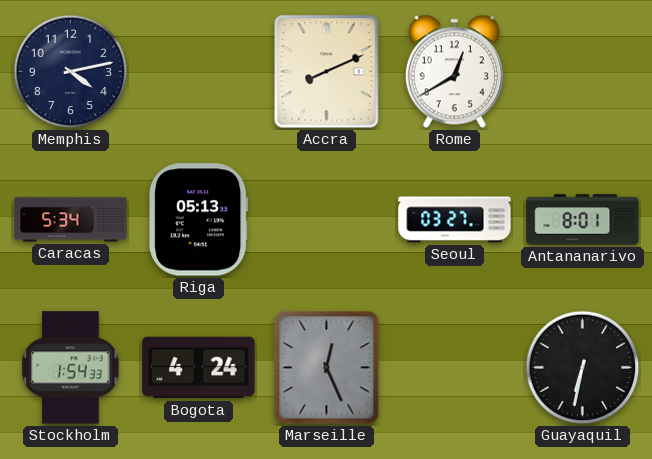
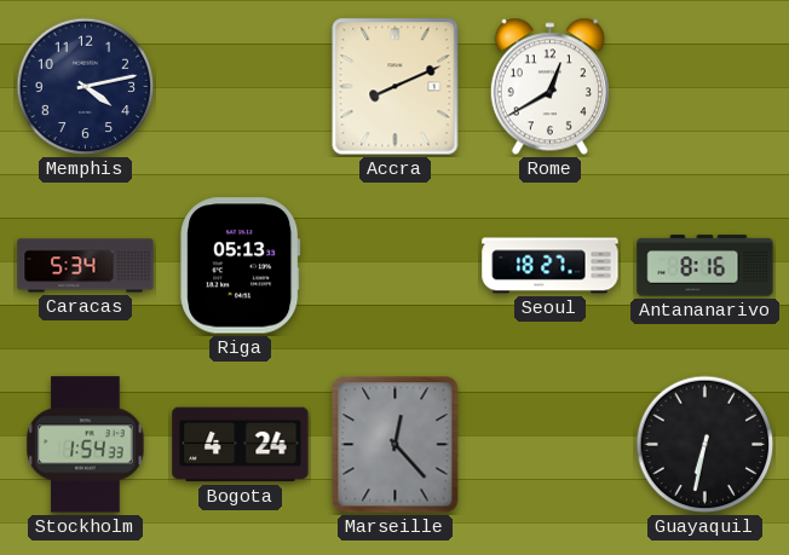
Seoul: 03:27 -> 18:27 (551, 266)
Antananarivo: 8:01 -> 8:16 (706, 266)
Marseille: 12:26 -> 12:23 (396, 445)
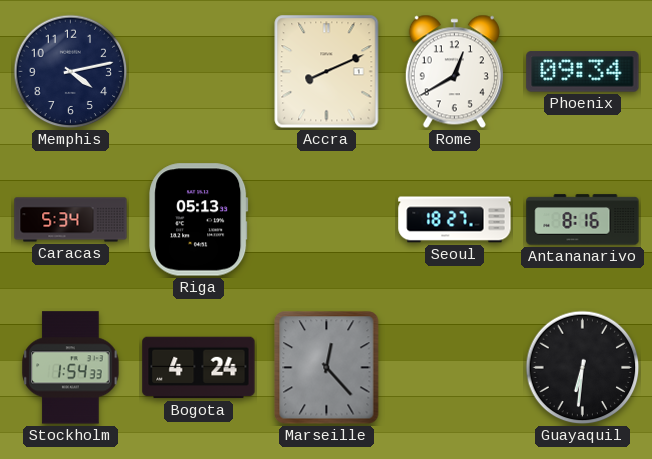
Phoenix: none -> 09:34 (583, 72)
Guayaquil: 6:32 -> 6:31 (583, 368)
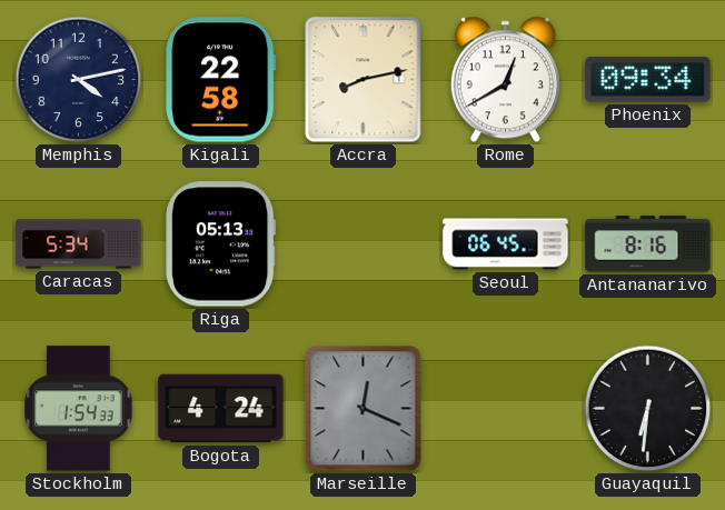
Kigali: none -> 22:58 (221, 80)
Accra: 8:11 -> 8:13 (364, 80)
Seoul: 18:27 -> 06:45 (506, 244)
Marseille: 12:23 -> 12:19 (364, 409)
